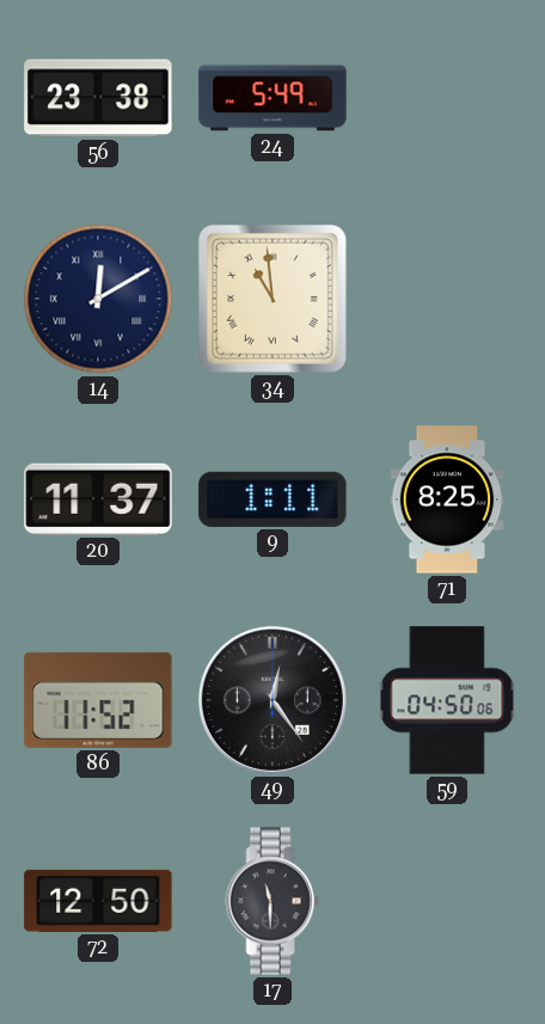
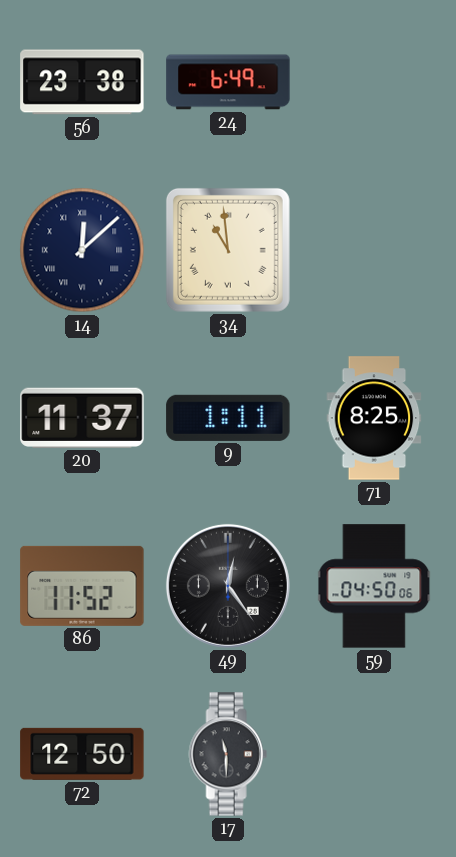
24: 5:49 -> 6:49 (228, 82)
14: 12:10 -> 12:08 (82, 250)
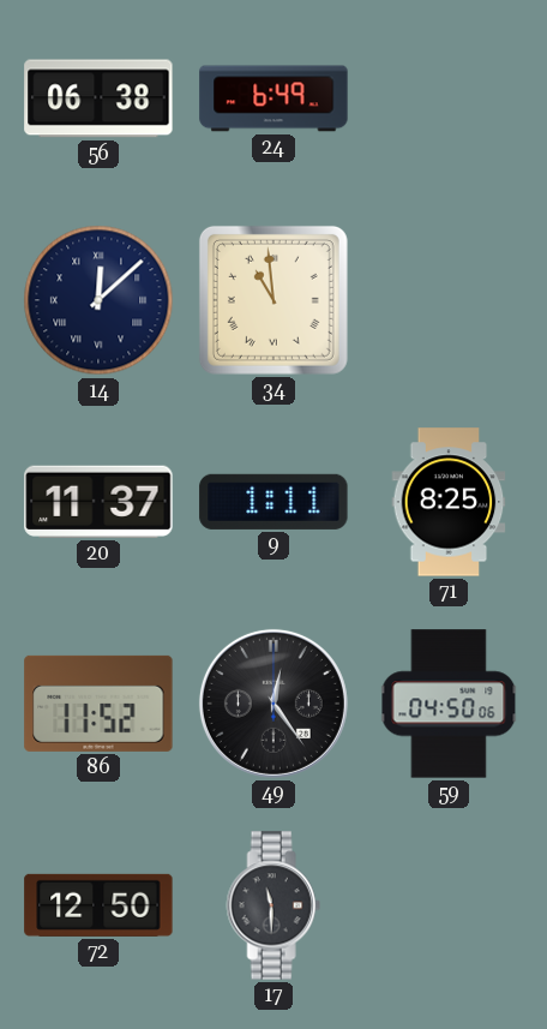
56: 23:38 -> 06:38 (98, 98)
